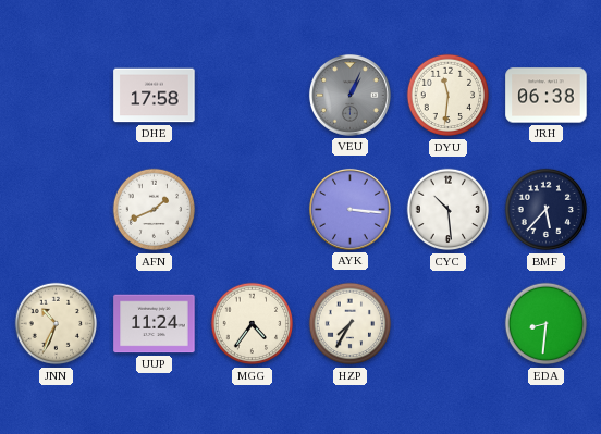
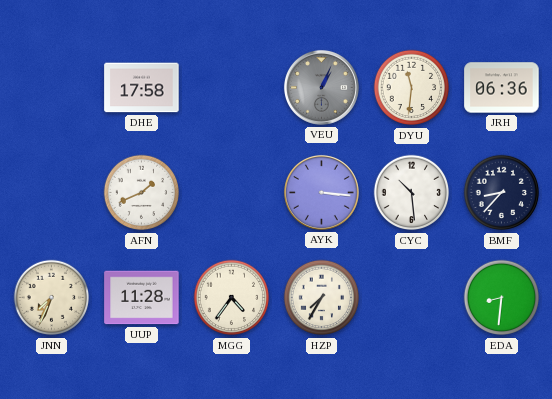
JRH: 06:38 -> 06:36 (502, 88)
BMF: 5:37 -> 8:37 (502, 193)
JNN: 10:34 -> 7:34 (52, 298)
UUP: 11:24 -> 11:28 (142, 298)
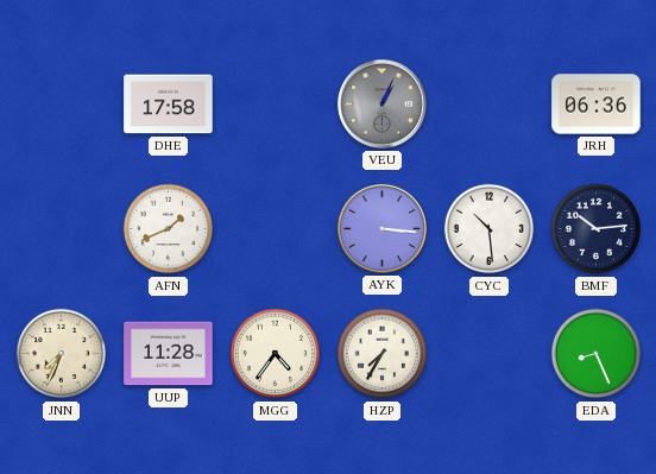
DYU: 11:31 -> none (412, 88)
BMF: 8:37 -> 10:14 (597, 229)
EDA: 8:31 -> 8:26 (597, 354)
